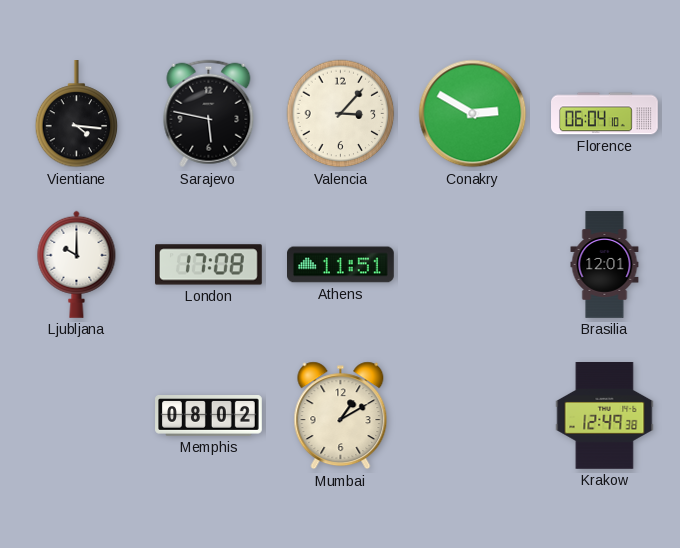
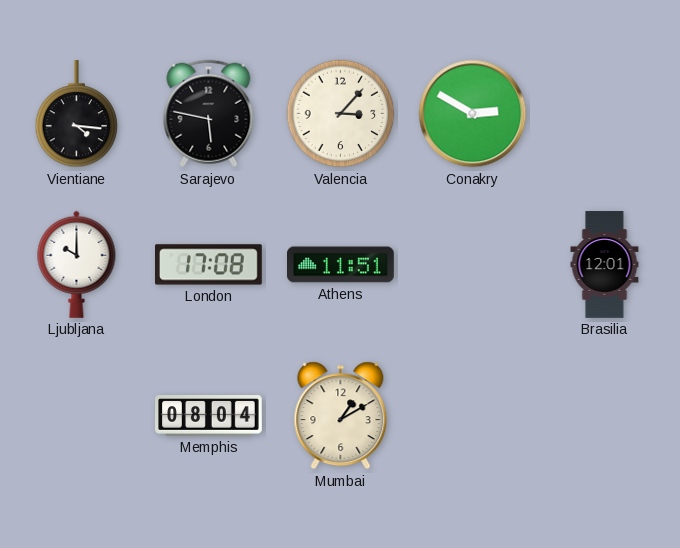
Florence: 06:04 -> none (605, 114)
Memphis: 08:02 -> 08:04 (209, 416)
Krakow: 12:49 -> none (605, 416)
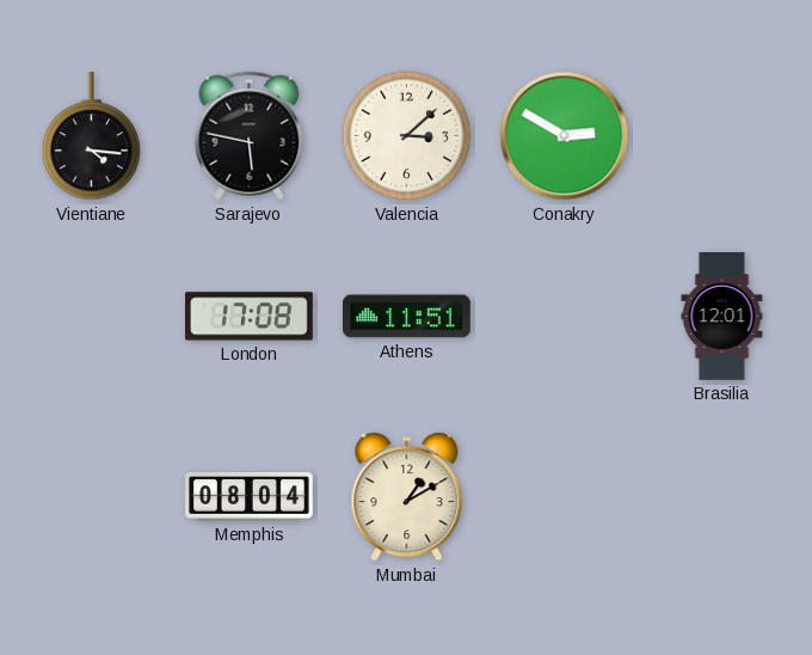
Valencia: 3:07 -> 3:08 (407, 136)
Ljubljana: 10:00 -> none (77, 264)
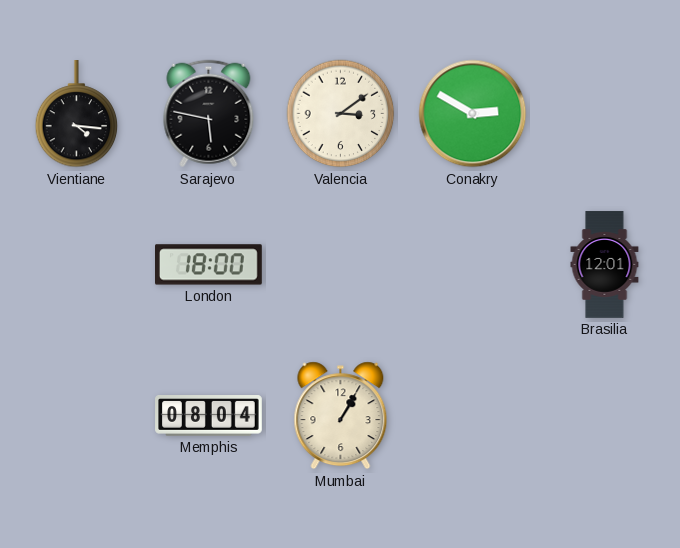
Valencia: 3:08 -> 3:09 (341, 114)
London: 17:08 -> 18:00 (209, 265)
Athens: 11:51 -> none (407, 317)
Mumbai: 1:10 -> 1:05 (341, 416)
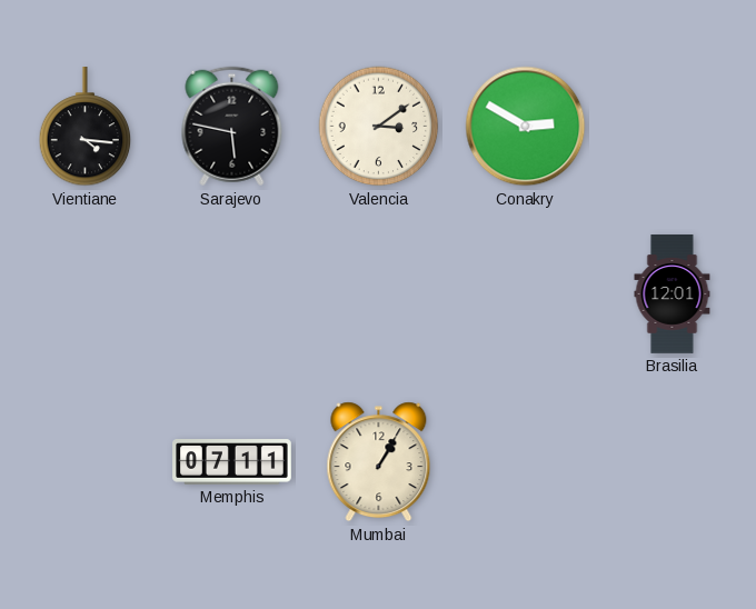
London: 18:00 -> none (209, 265)
Memphis: 08:04 -> 07:11 (232, 462)
